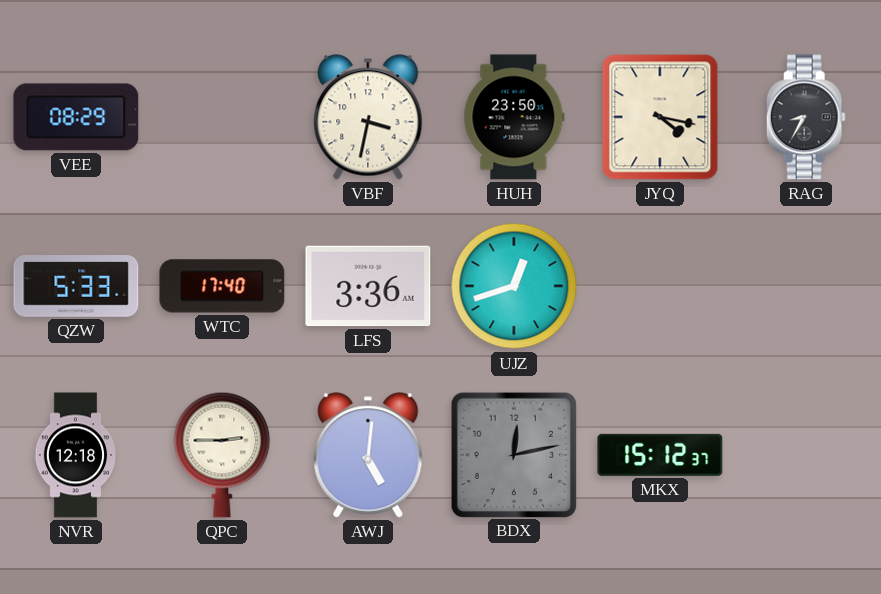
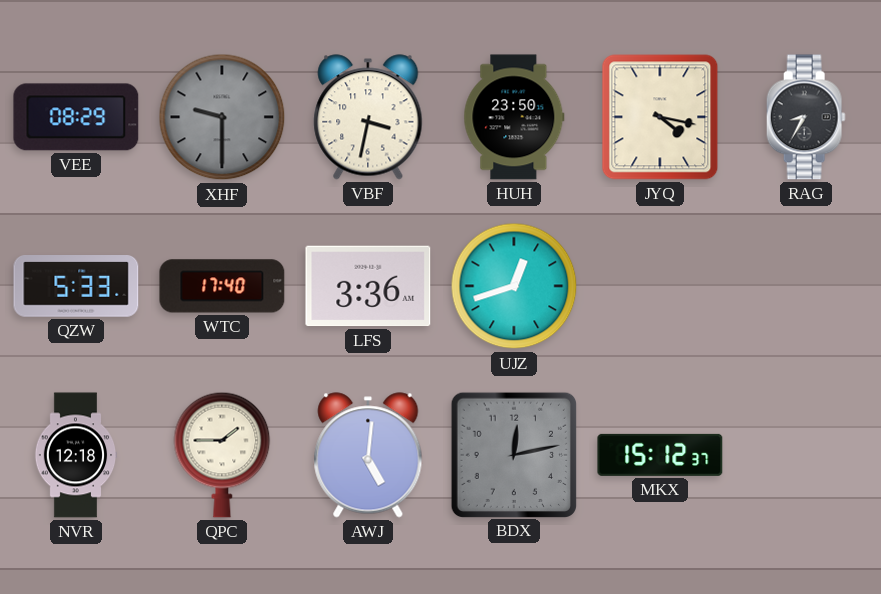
XHF: none -> 9:30 (222, 117)
QPC: 2:45 -> 1:45 (222, 455)
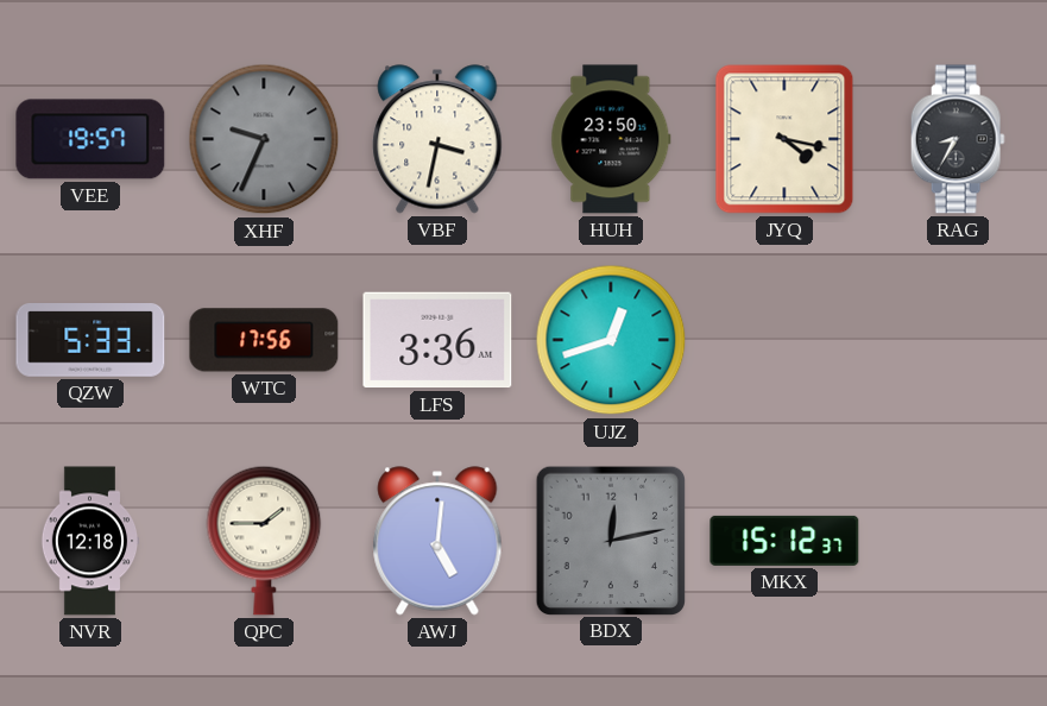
VEE: 08:29 -> 19:57 (90, 139)
XHF: 9:30 -> 9:34 (264, 139)
WTC: 17:40 -> 17:56 (264, 340)
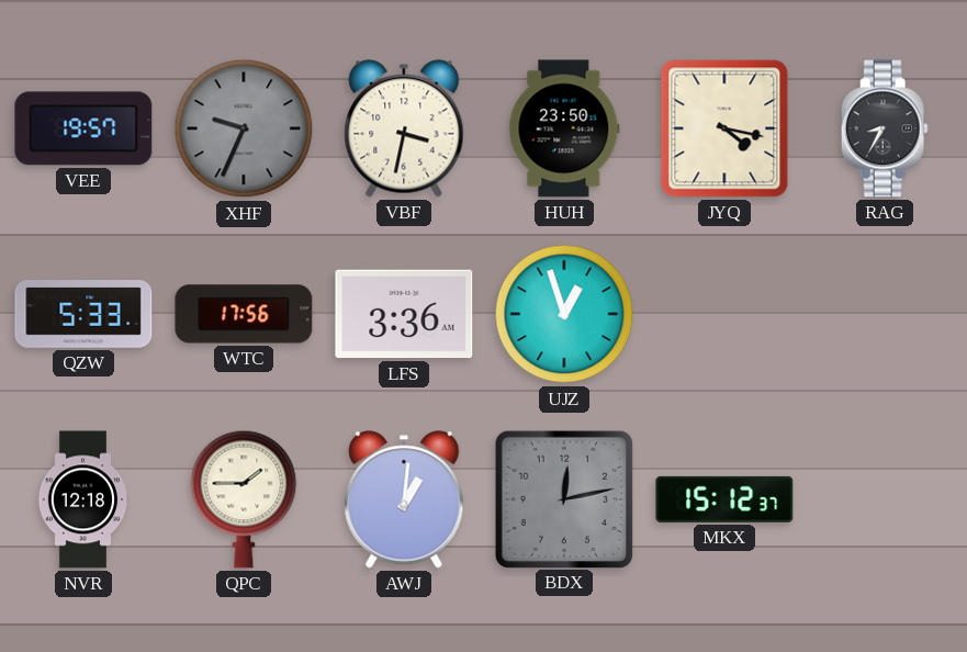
UJZ: 12:42 -> 12:57 (564, 314)
AWJ: 5:01 -> 1:01 (404, 499)
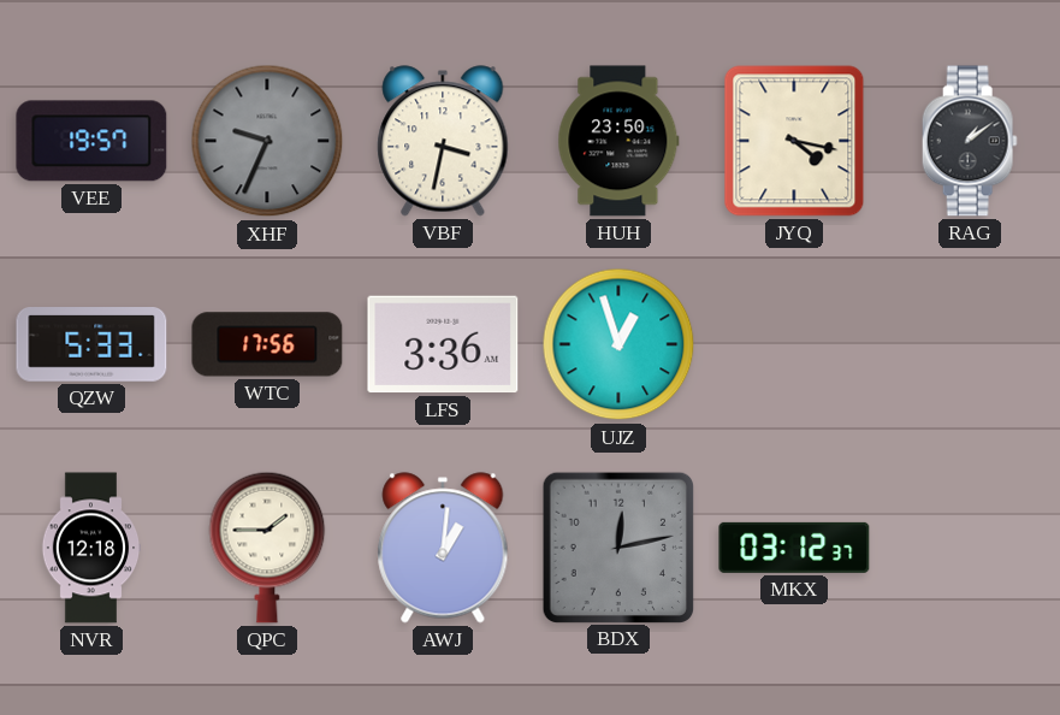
RAG: 8:35 -> 1:09 (970, 141)
MKX: 15:12 -> 03:12 (794, 548)
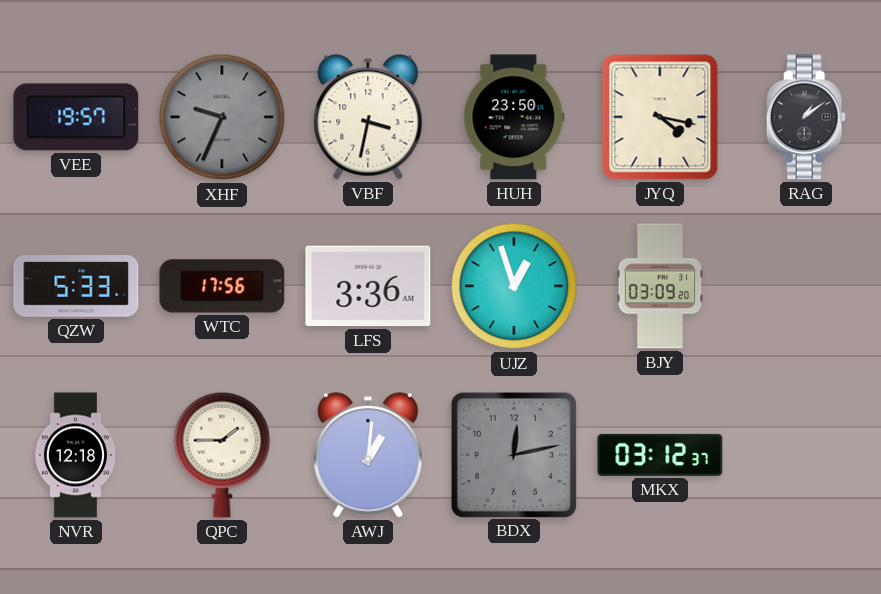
BJY: none -> 03:09 (660, 286)
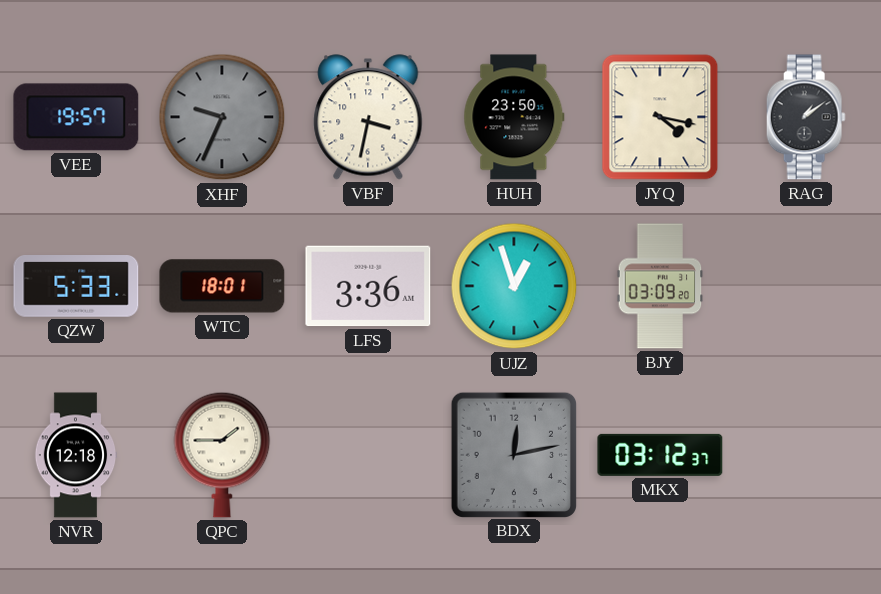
WTC: 17:56 -> 18:01 (222, 286)
AWJ: 1:01 -> none (368, 455)
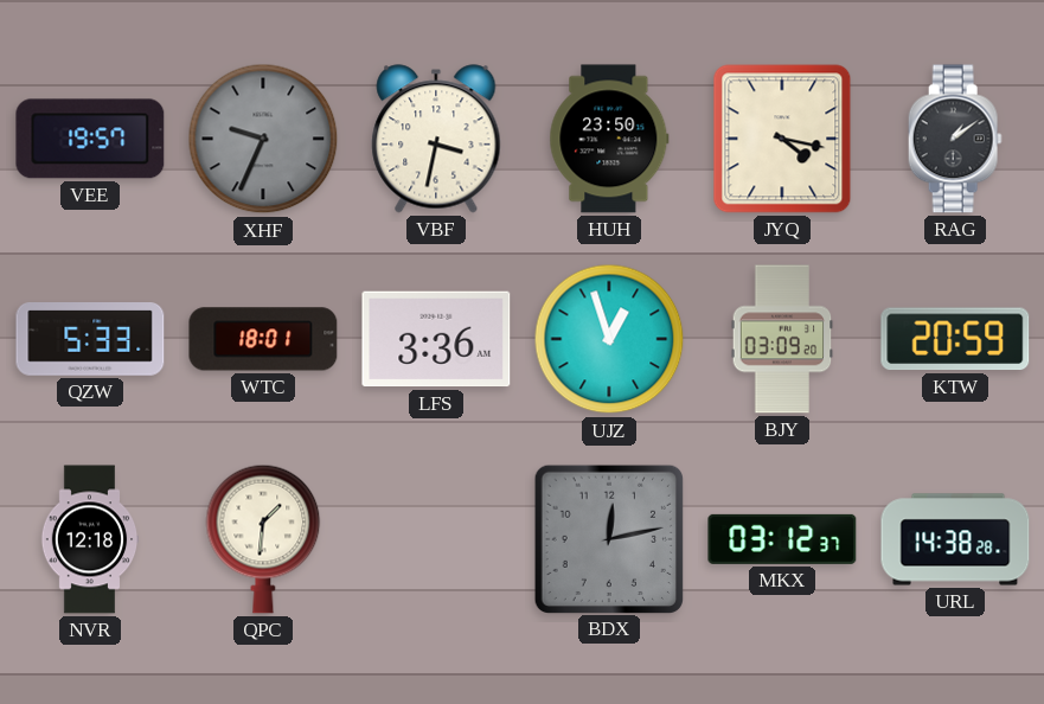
KTW: none -> 20:59 (955, 339)
QPC: 1:45 -> 1:31 (263, 539)
URL: none -> 14:38 (955, 539)
